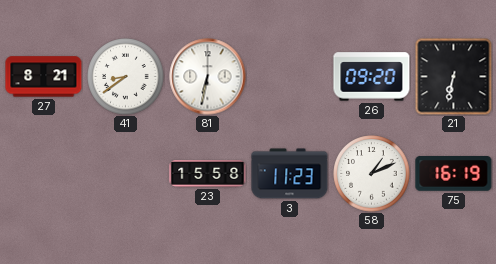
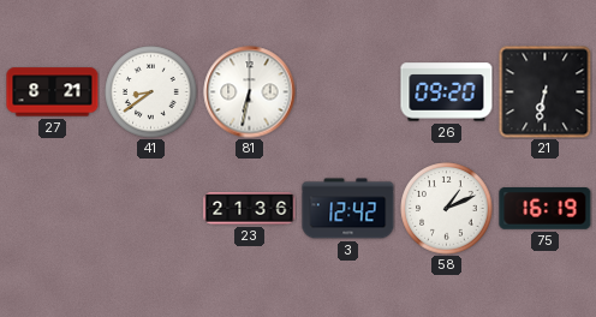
23: 15:58 -> 21:36 (250, 209)
3: 11:23 -> 12:42 (348, 209)
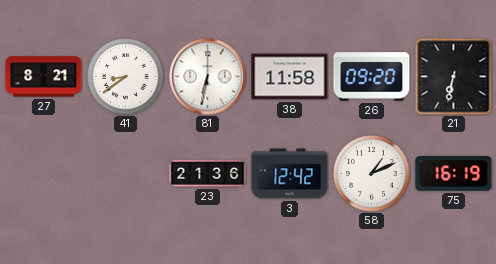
38: none -> 11:58 (290, 77)
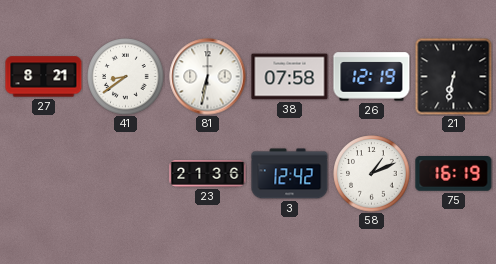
38: 11:58 -> 07:58 (290, 77)
26: 09:20 -> 12:19 (372, 77)
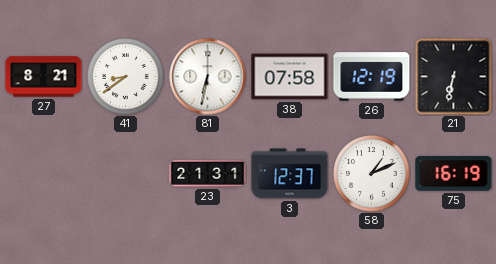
23: 21:36 -> 21:31 (208, 174)
3: 12:42 -> 12:37 (290, 174)
